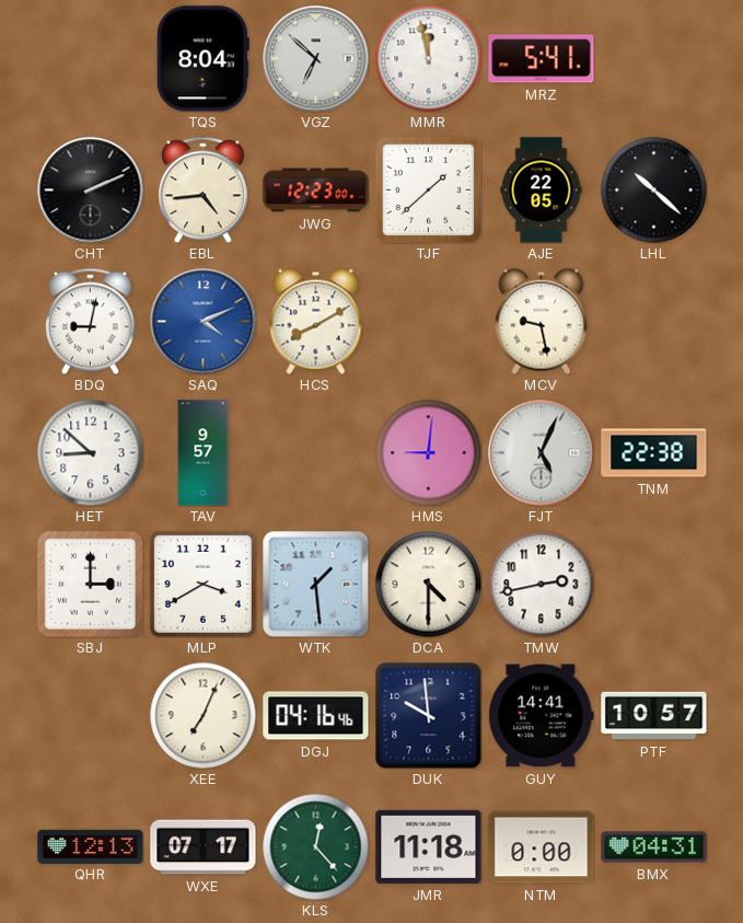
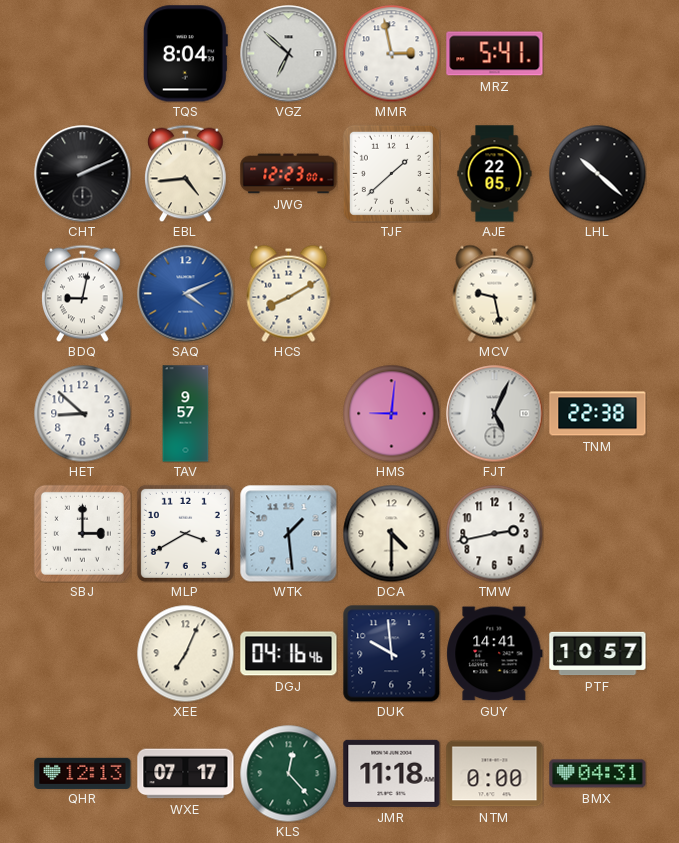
MMR: 11:58 -> 2:58 (391, 53)
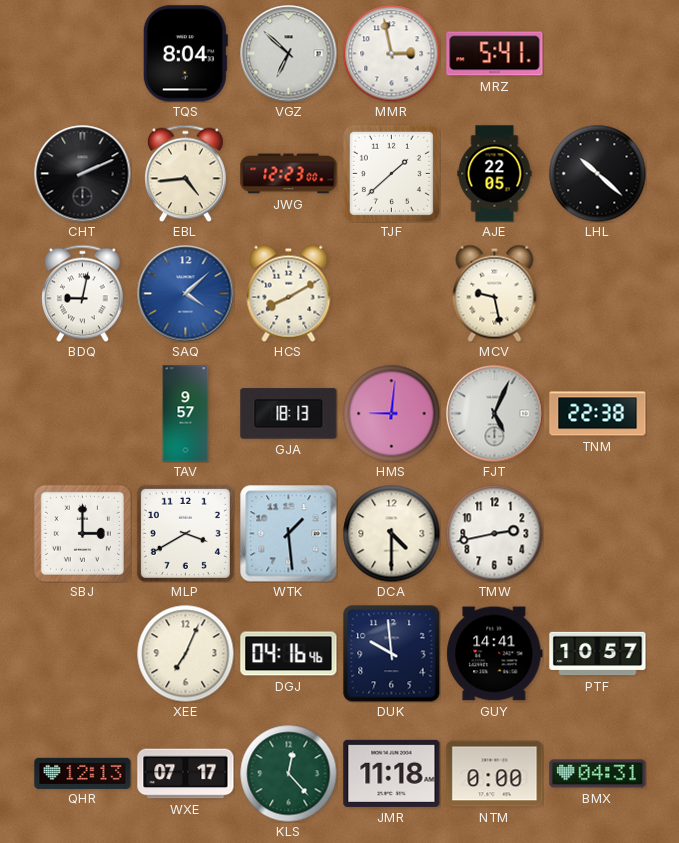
SAQ: 4:11 -> 4:08 (186, 294)
HET: 8:52 -> none (82, 413)
GJA: none -> 18:13 (289, 414)
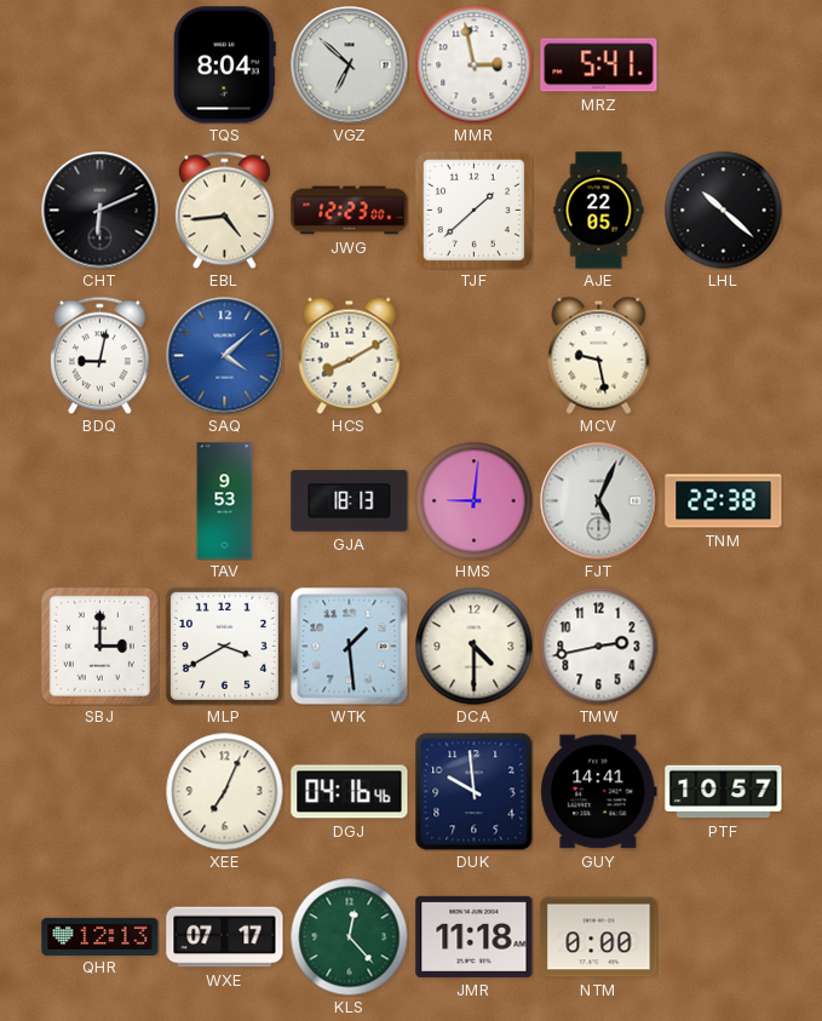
CHT: 2:11 -> 6:11 (100, 211)
TAV: 9:57 -> 9:53 (225, 501)
BMX: 04:31 -> none (598, 774)
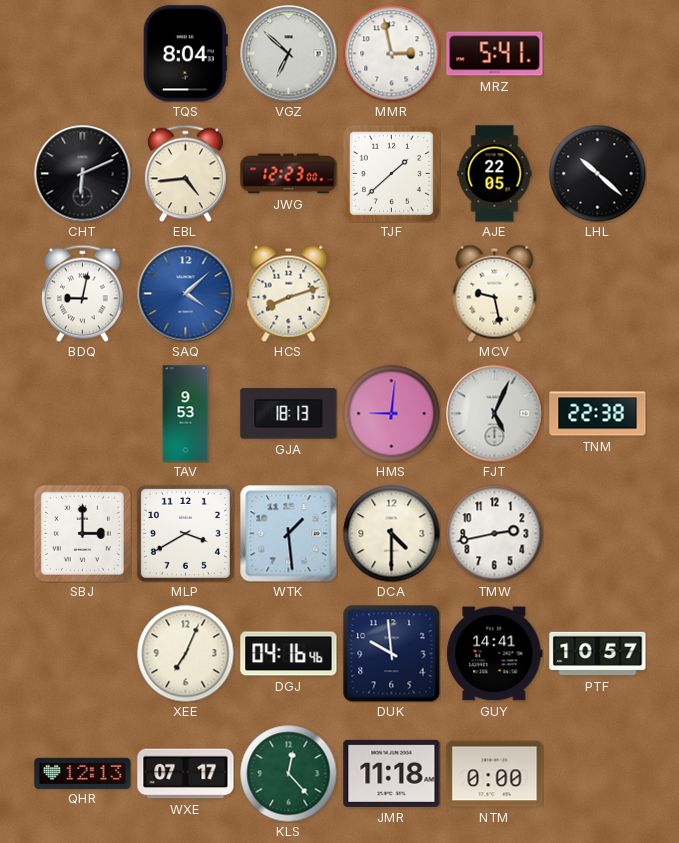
HCS: 8:10 -> 8:12 (289, 293)
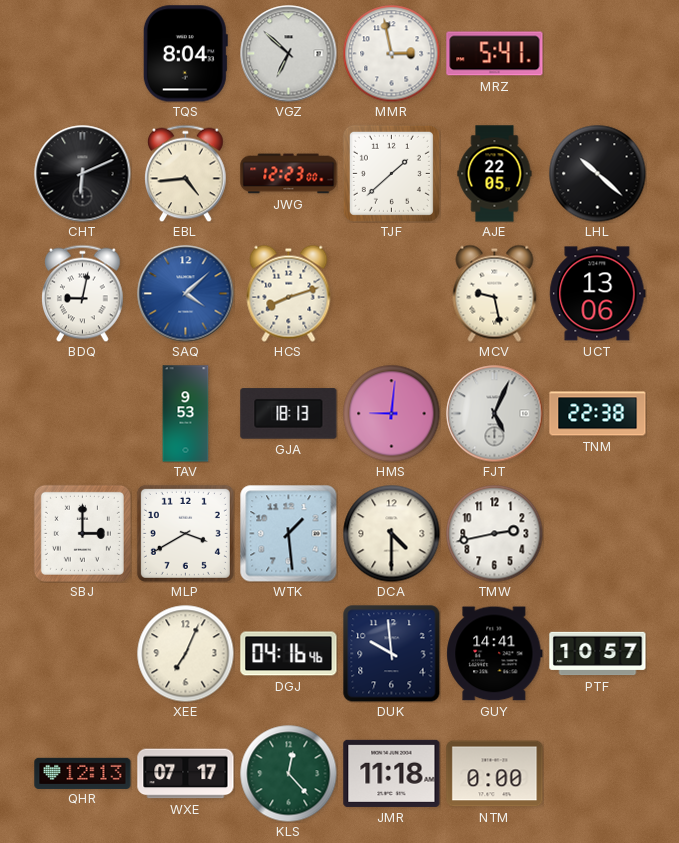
UCT: none -> 13:06 (598, 294)
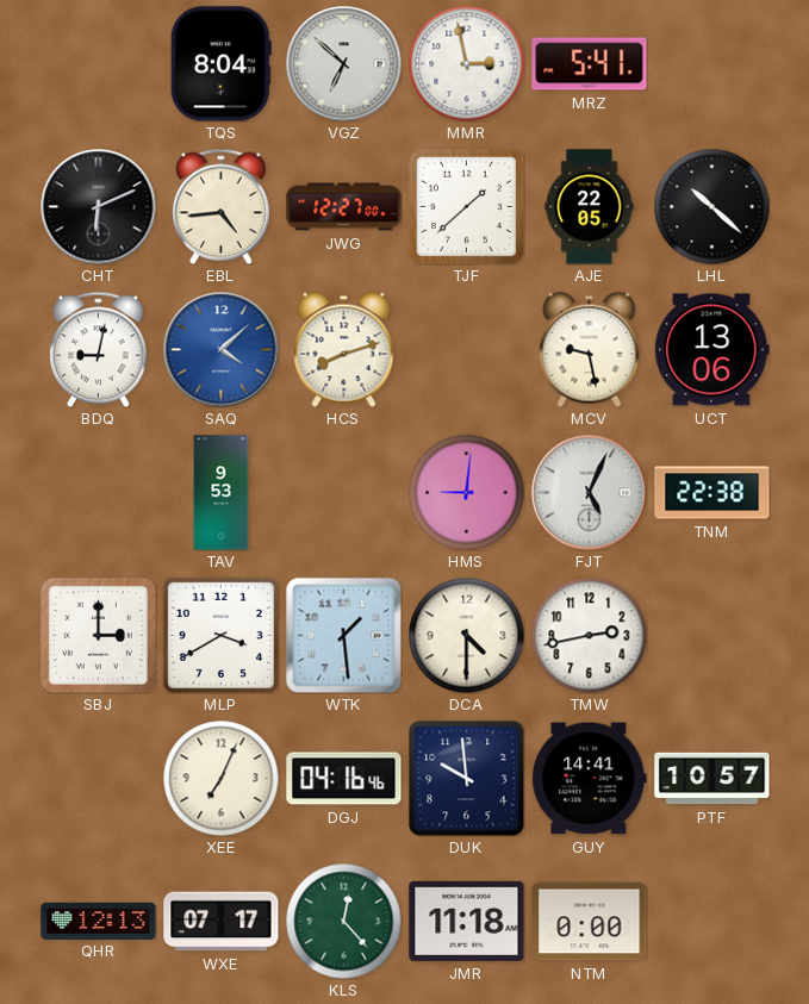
JWG: 12:23 -> 12:27 (344, 207)
GJA: 18:13 -> none (289, 414)
